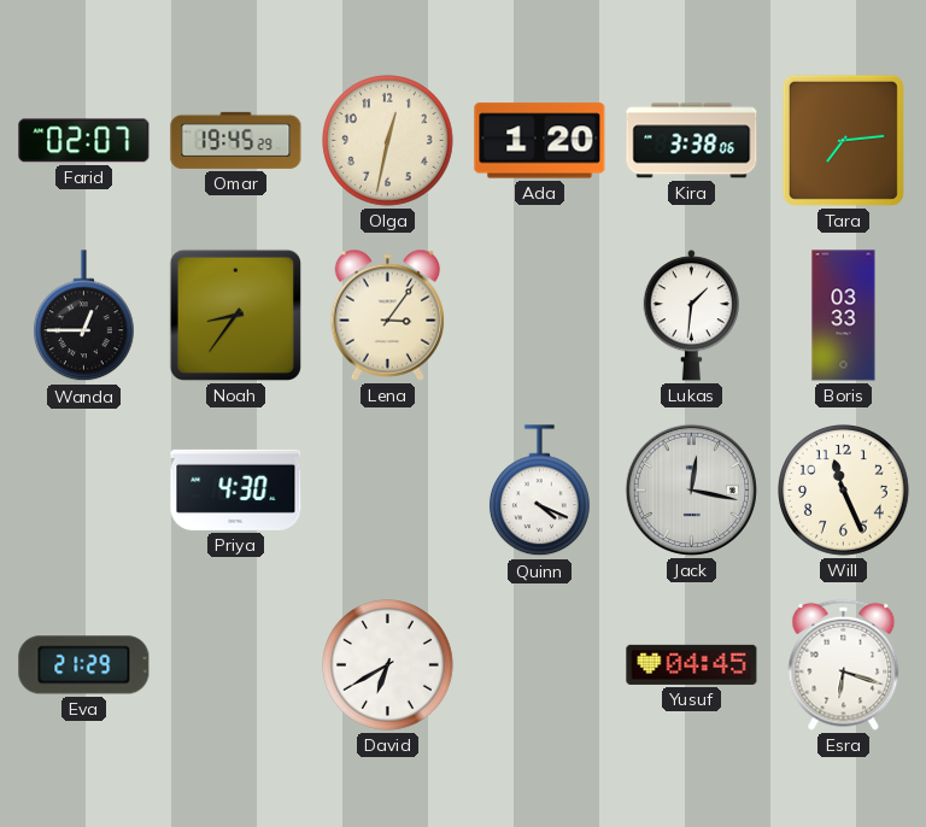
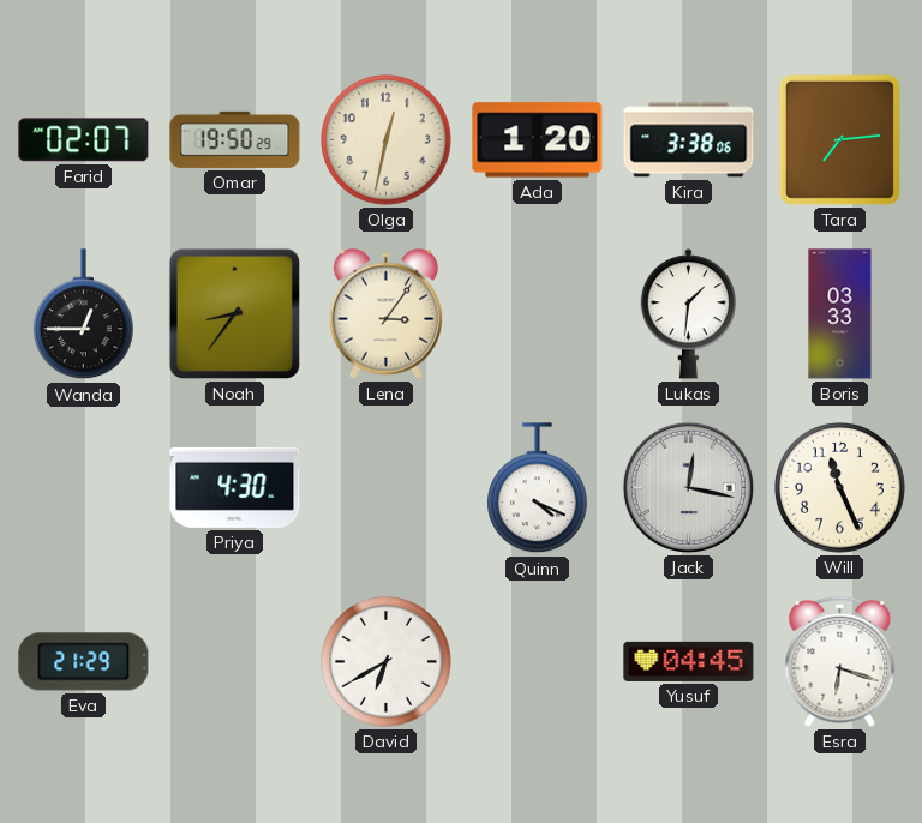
Omar: 19:45 -> 19:50 (235, 139)
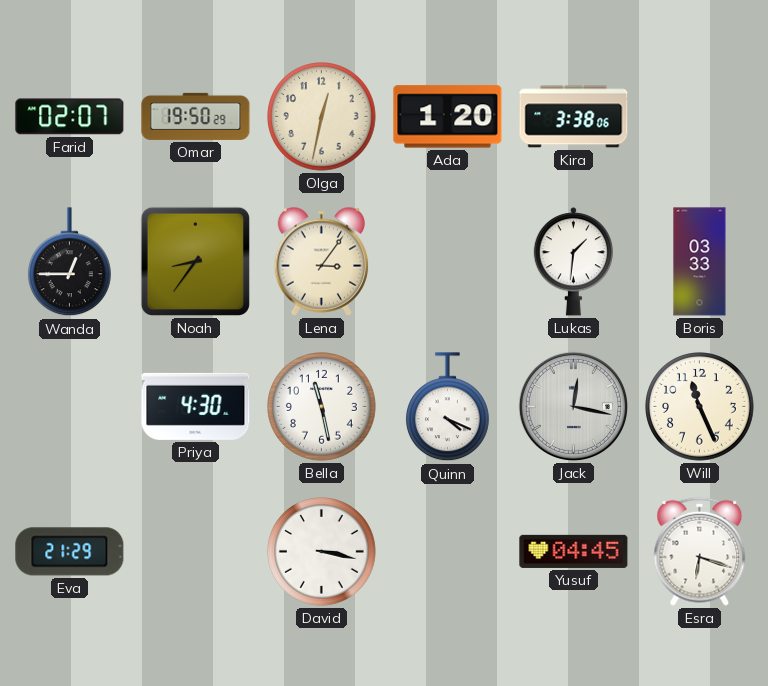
Tara: 7:14 -> none (839, 139)
Bella: none -> 11:28 (322, 407)
David: 6:40 -> 3:17 (322, 552)
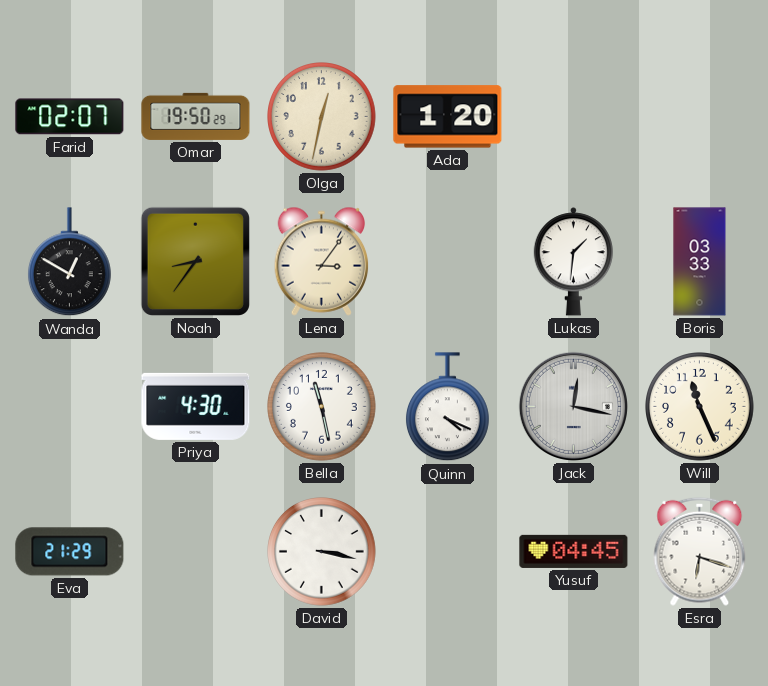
Kira: 3:38 -> none (574, 117)
Wanda: 12:45 -> 12:50 (69, 262)
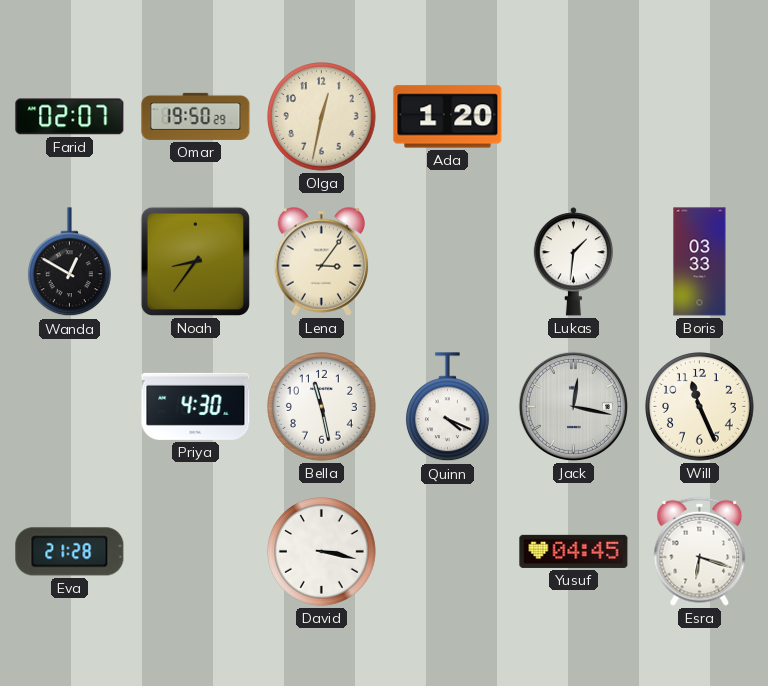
Eva: 21:29 -> 21:28 (70, 552)
